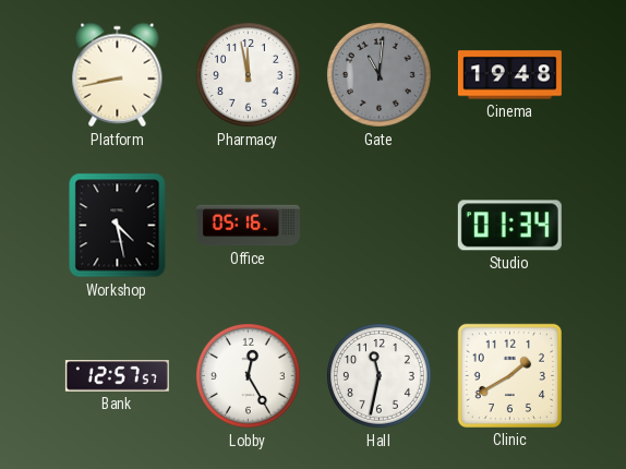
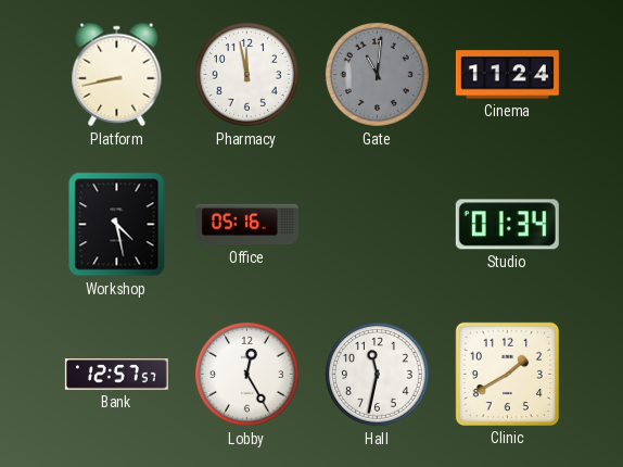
Cinema: 19:48 -> 11:24 (507, 75)
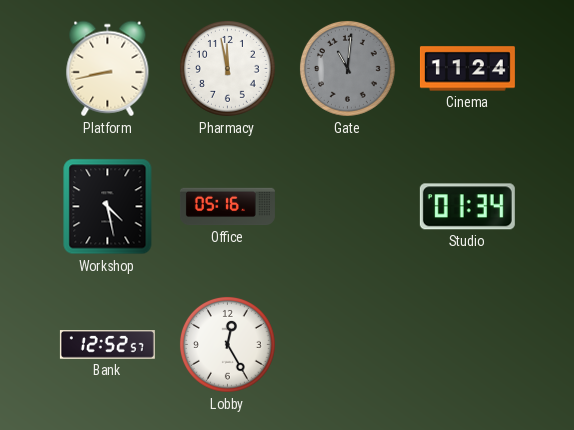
Bank: 12:57 -> 12:52 (107, 345)
Hall: 11:32 -> none (377, 374)
Clinic: 1:40 -> none (507, 374)
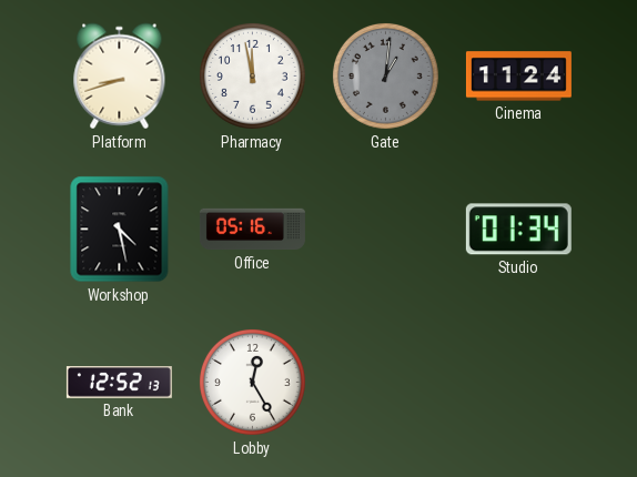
Platform: 8:43 -> 8:42 (120, 77)
Gate: 11:01 -> 1:01 (385, 75)
Bank: 12:52:57 -> 12:52:13 (119, 383)
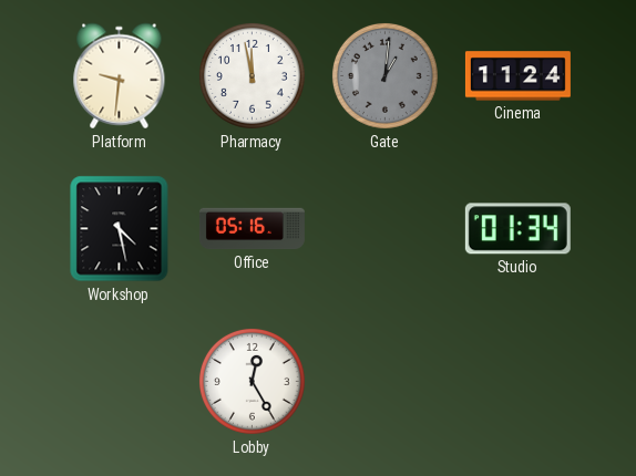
Platform: 8:42 -> 9:31 (120, 76)
Bank: 12:52 -> none (119, 383)
